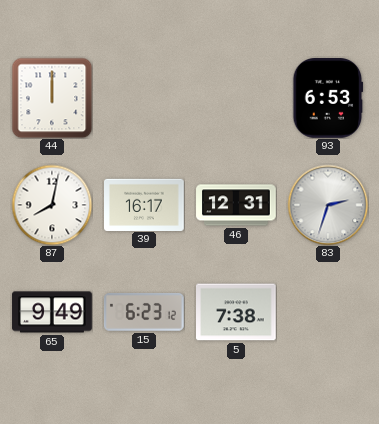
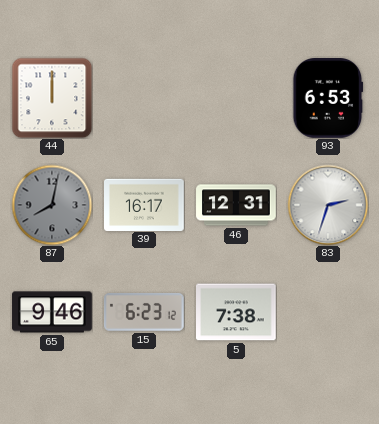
87 dial: white -> grey (52, 205)
65: 9:49 -> 9:46 (52, 312)
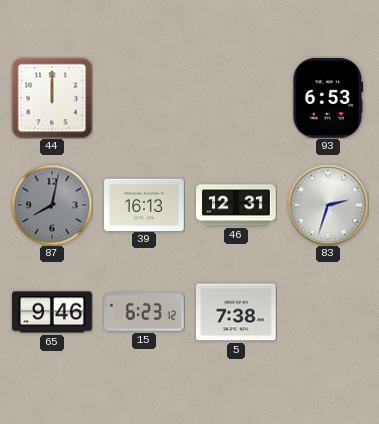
39: 16:17 -> 16:13 (144, 204)
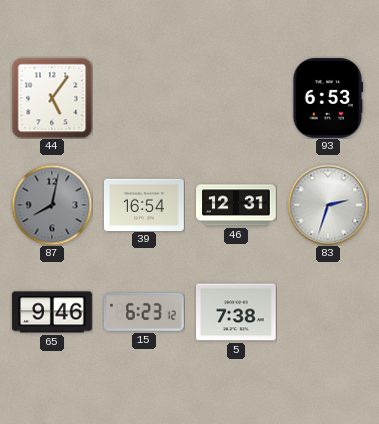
44: 12:00 -> 5:06 (52, 98)
39: 16:13 -> 16:54 (144, 204)
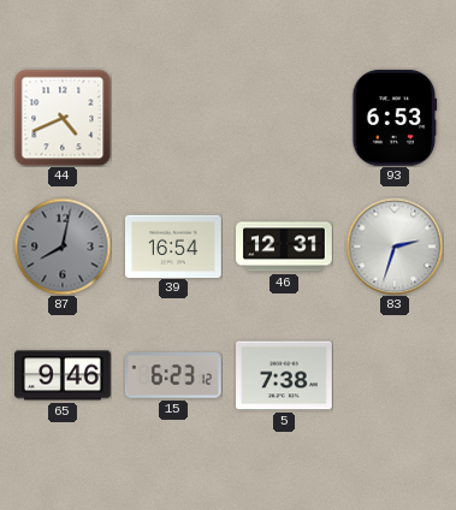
44: 5:06 -> 4:41 (63, 118)
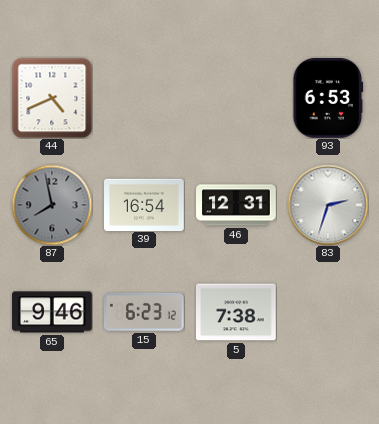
87: 8:02 -> 7:58 (52, 205)
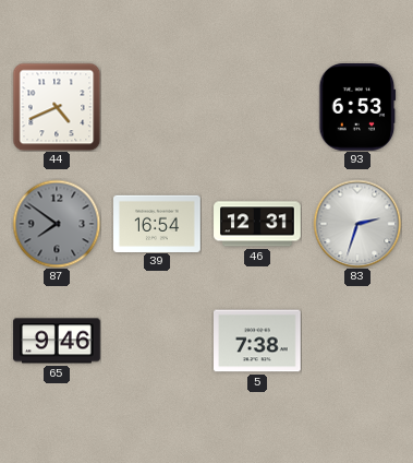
87: 7:58 -> 7:51 (57, 224)
15: 6:23 -> none (145, 312)
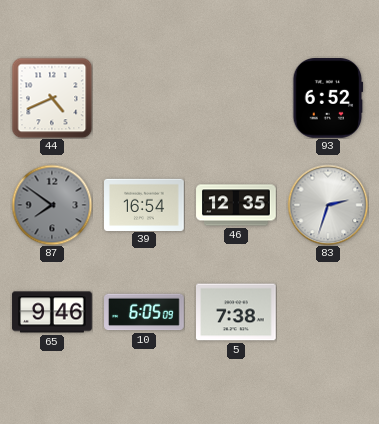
93: 6:53 -> 6:52 (328, 99)
46: 12:31 -> 12:35 (236, 205)
10: none -> 6:05 (144, 312)
